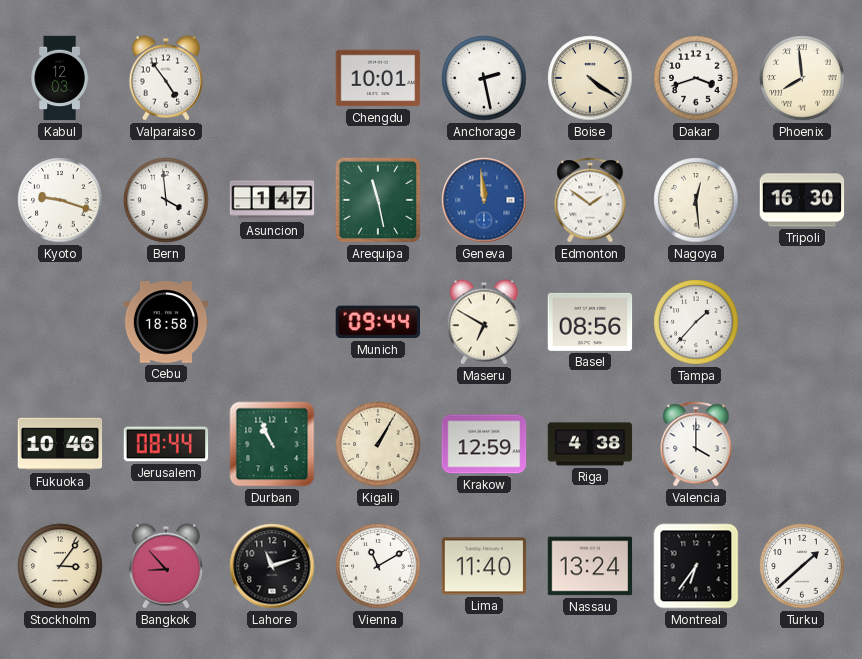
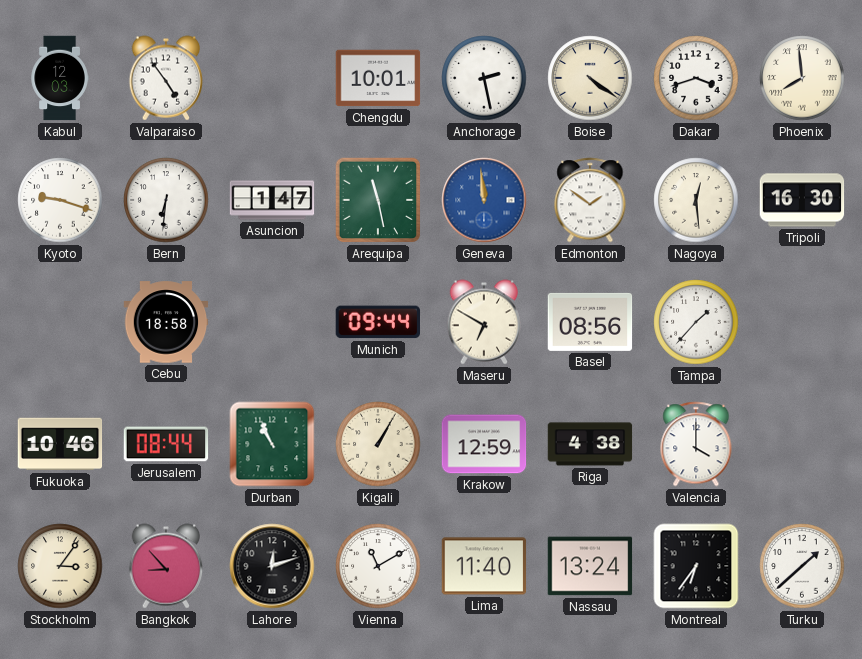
Bern: 3:59 -> 6:31 (166, 200)
Lahore: 11:12 -> 12:12 (272, 566)
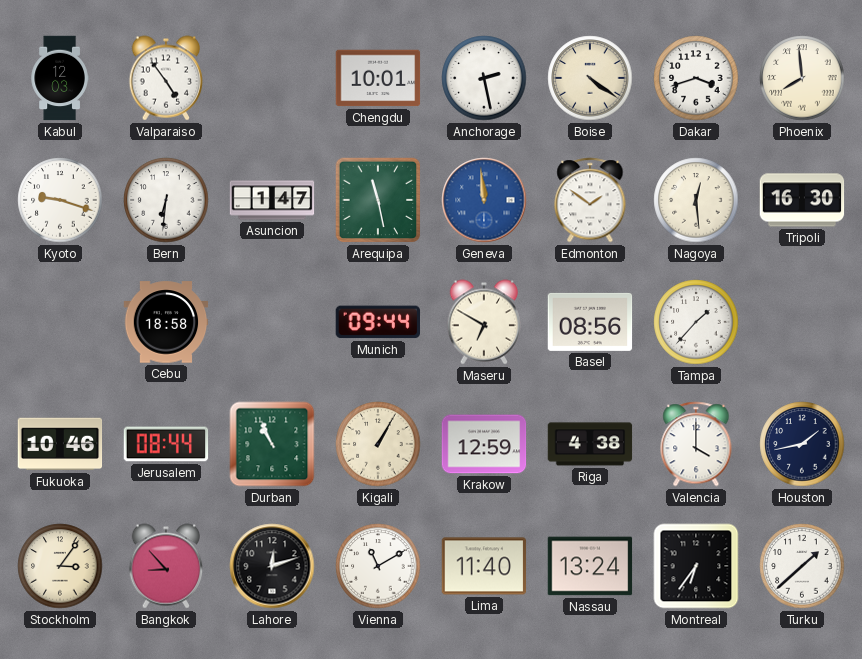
Houston: none -> 1:43 (802, 444)
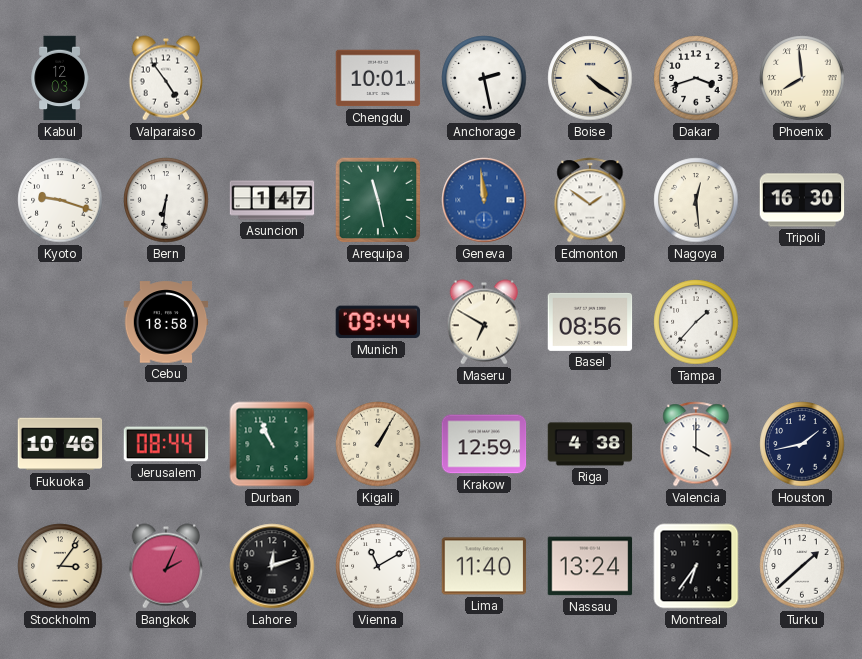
Bangkok: 8:53 -> 2:04 (166, 566)
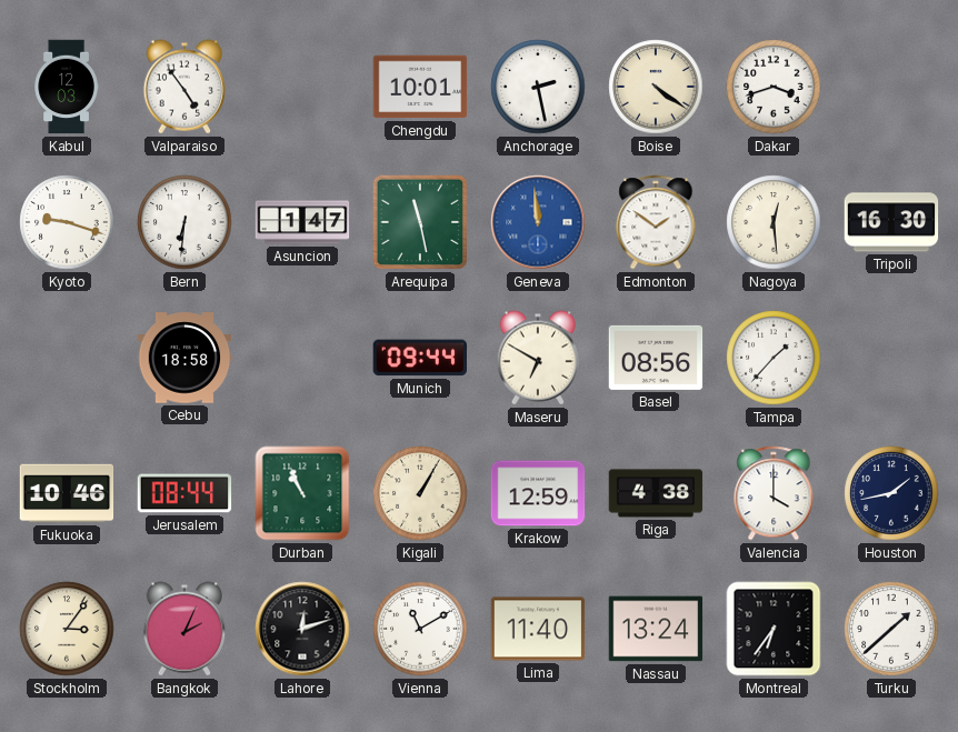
Phoenix: 7:59 -> none (802, 78)
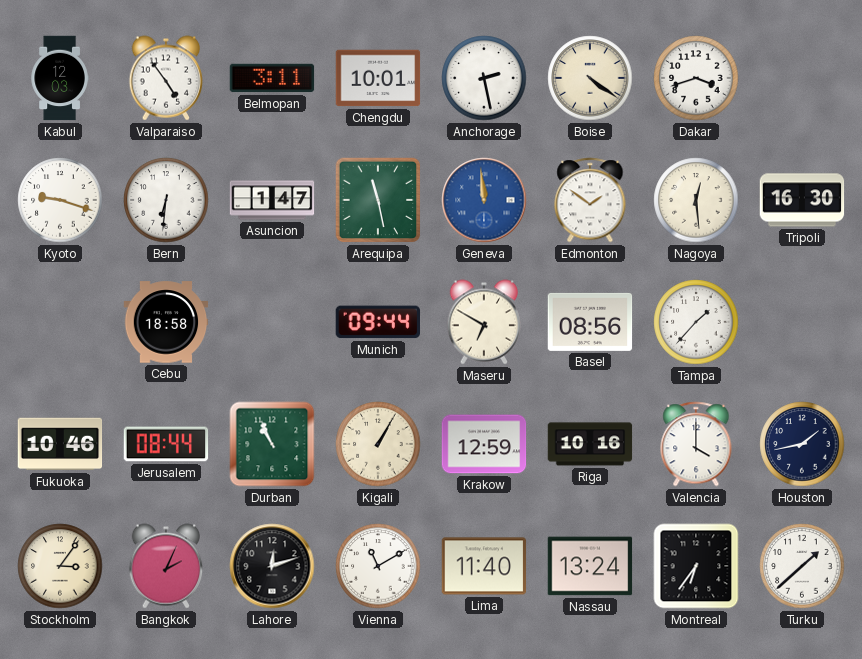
Belmopan: none -> 3:11 (272, 78)
Riga: 4:38 -> 10:16 (590, 444)
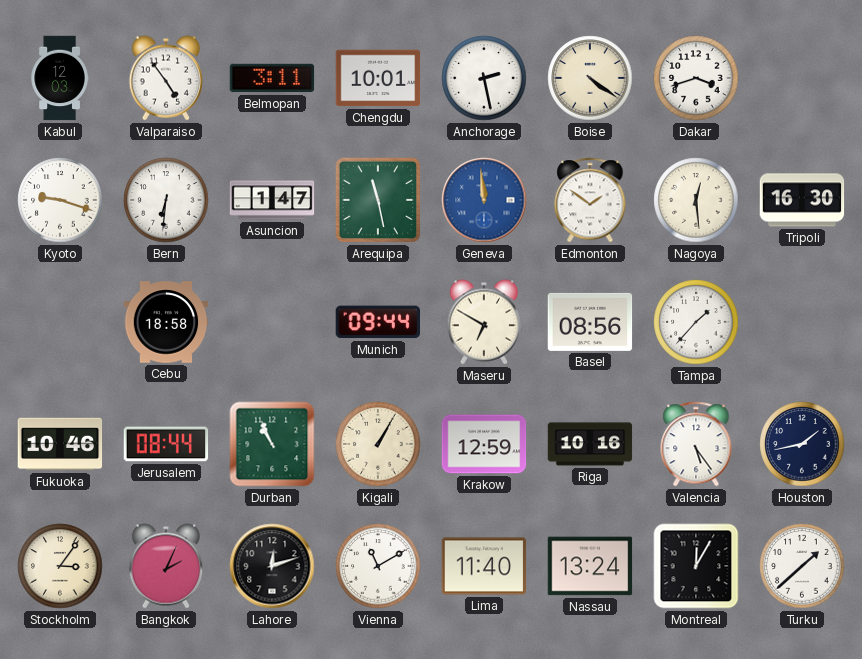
Valencia: 4:00 -> 5:24 (696, 444)
Montreal: 6:36 -> 12:05 (696, 566)
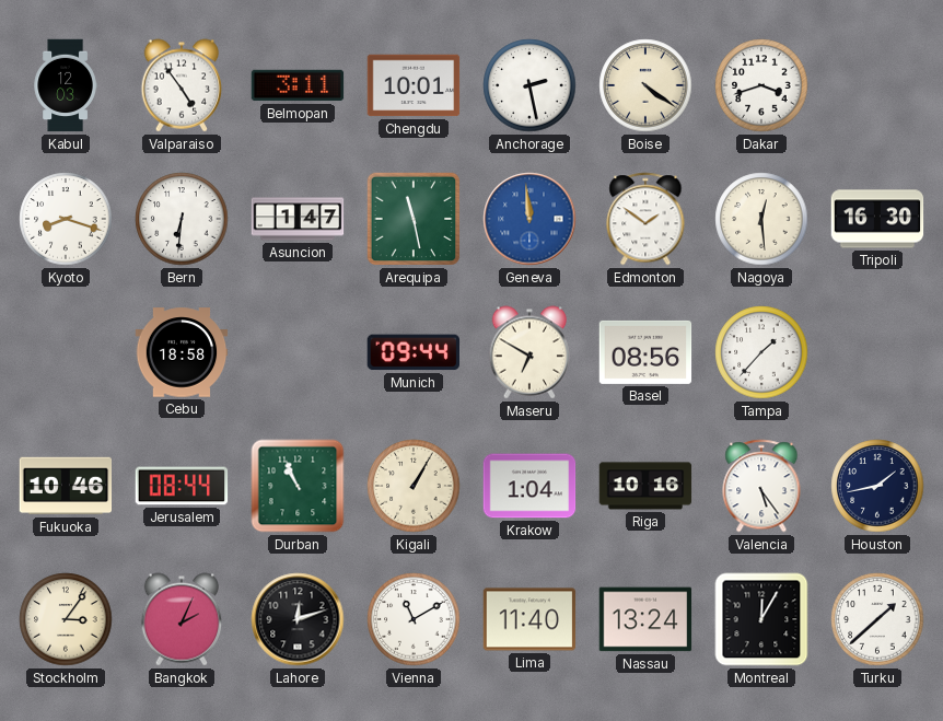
Kyoto: 9:18 -> 8:18 (66, 219)
Krakow: 12:59 -> 1:04 (529, 486)
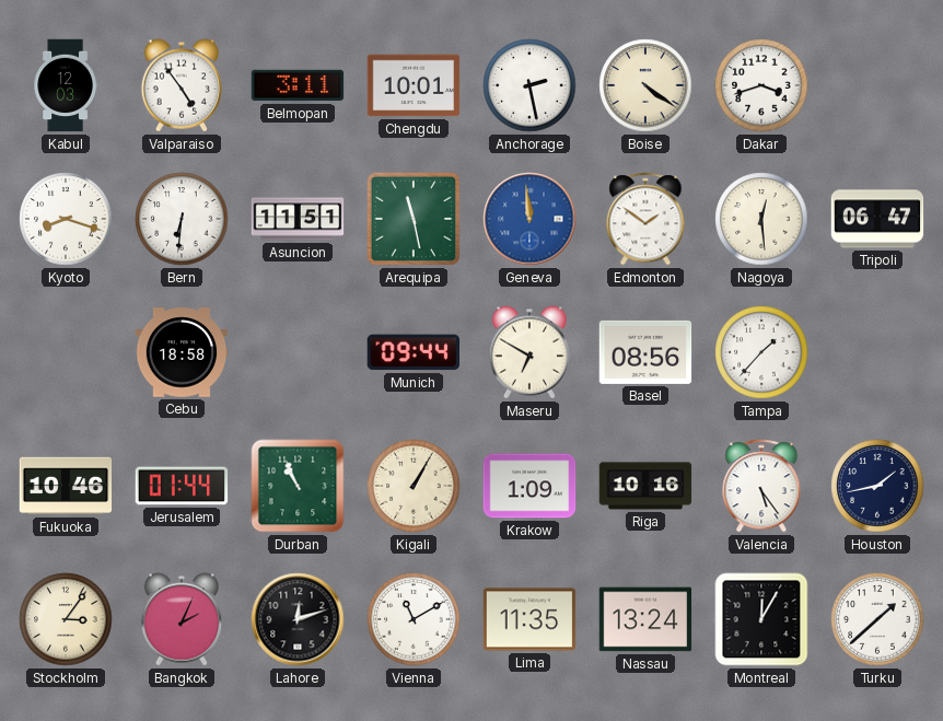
Asuncion: 1:47 -> 11:51 (298, 219)
Tripoli: 16:30 -> 06:47 (877, 219)
Jerusalem: 08:44 -> 01:44 (182, 486)
Krakow: 1:04 -> 1:09 (529, 486)
Lima: 11:40 -> 11:35 (529, 619)
